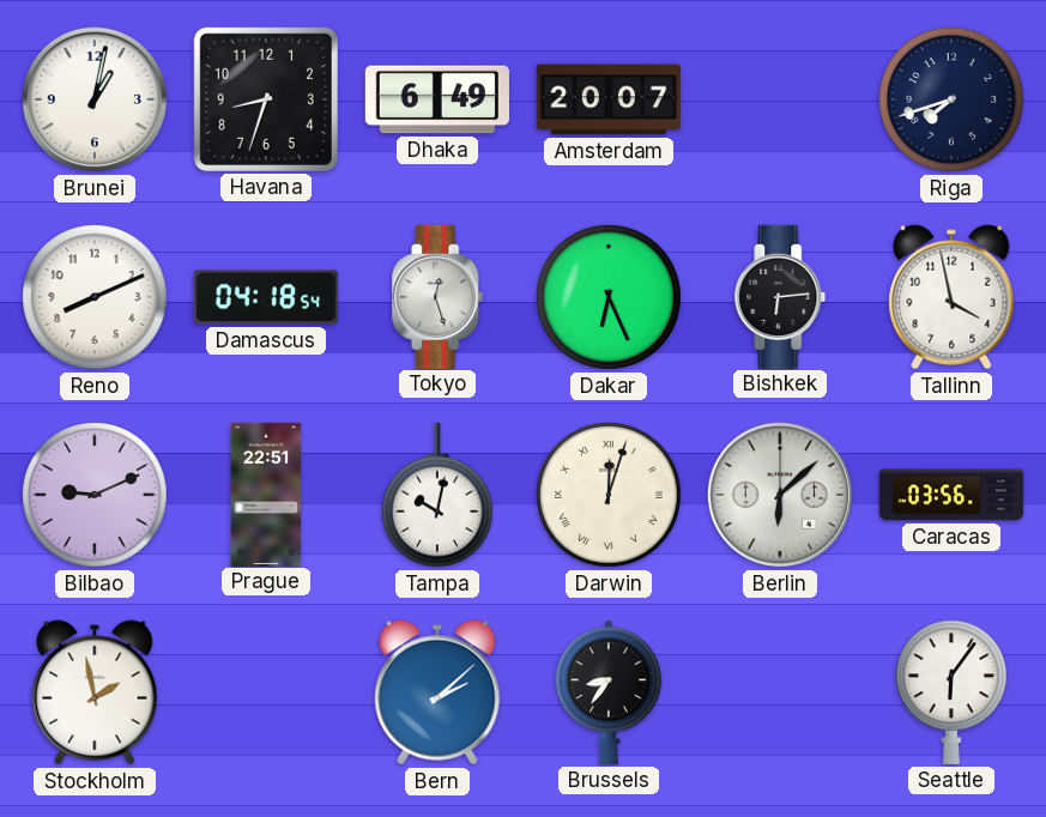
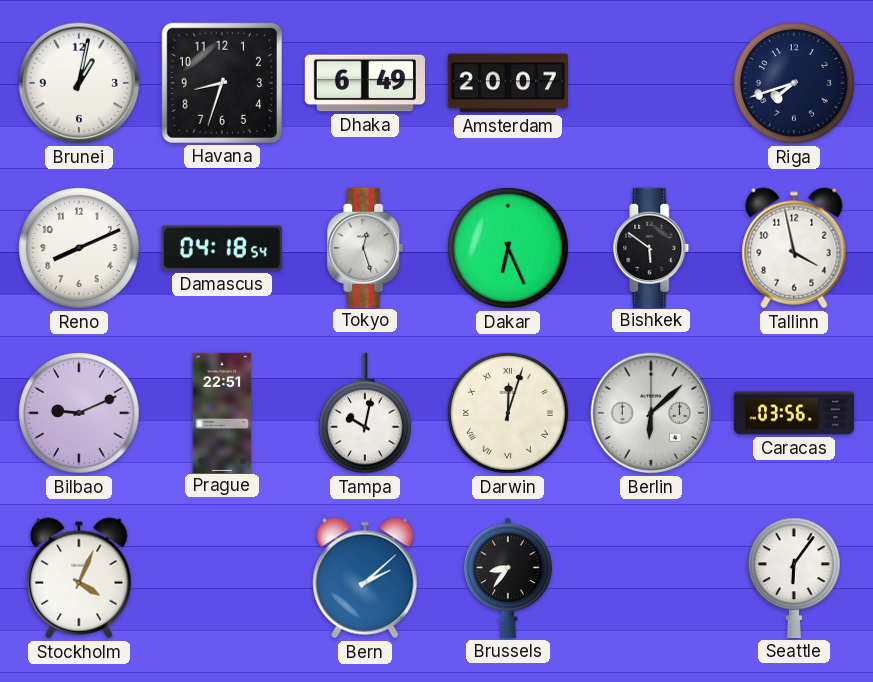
Bishkek: 6:14 -> 5:51 (651, 247)
Stockholm: 1:58 -> 4:04 (79, 578)
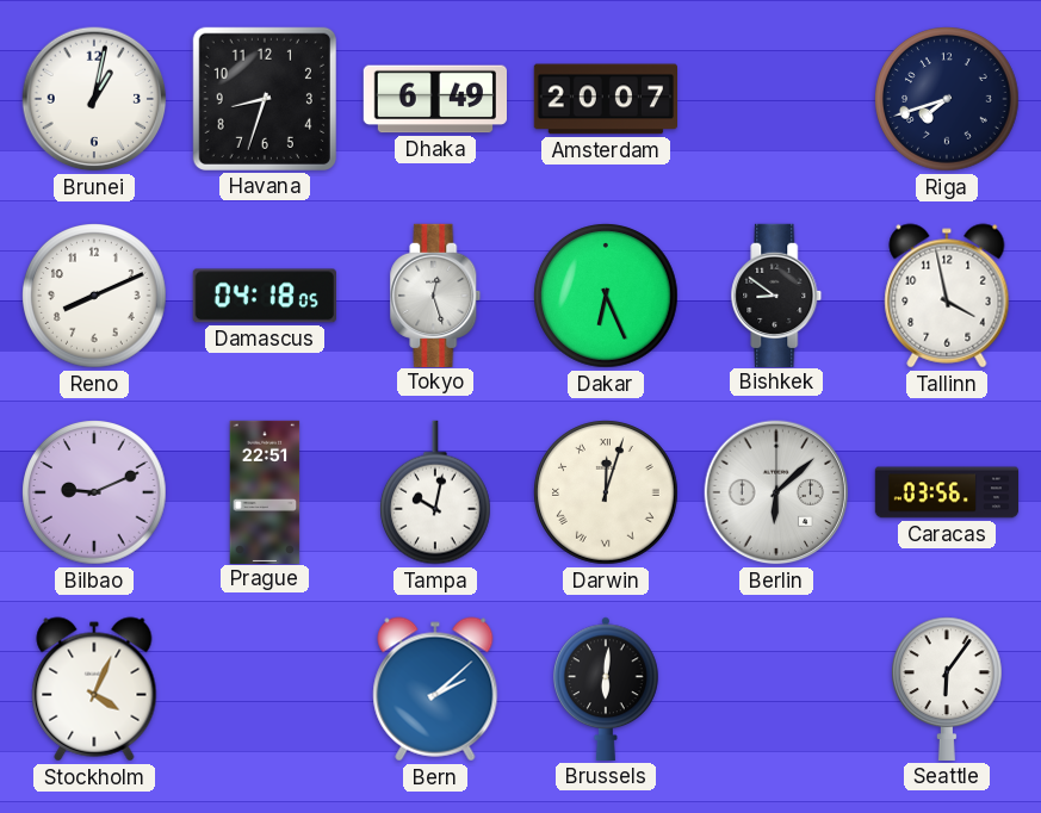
Damascus: 04:18:54 -> 04:18:05 (265, 296)
Bishkek: 5:51 -> 8:51 (776, 294)
Brussels: 8:36 -> 6:01 (606, 689)
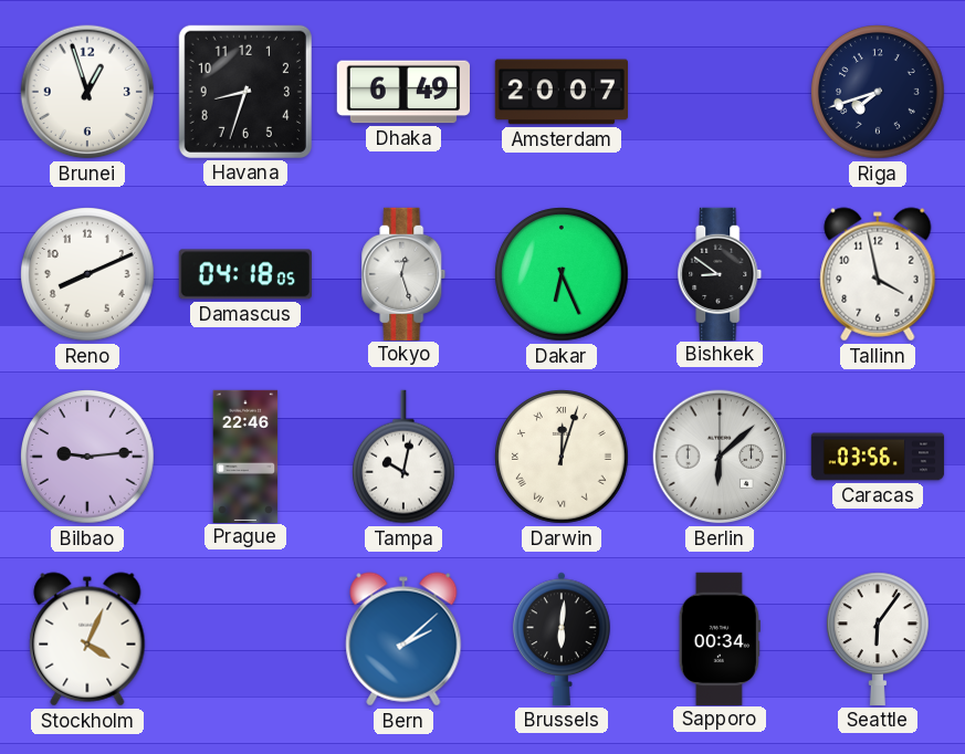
Brunei: 1:02 -> 12:57 (87, 92)
Bilbao: 9:11 -> 9:14 (87, 457)
Prague: 22:51 -> 22:46 (245, 455)
Sapporo: none -> 00:34 (720, 638)
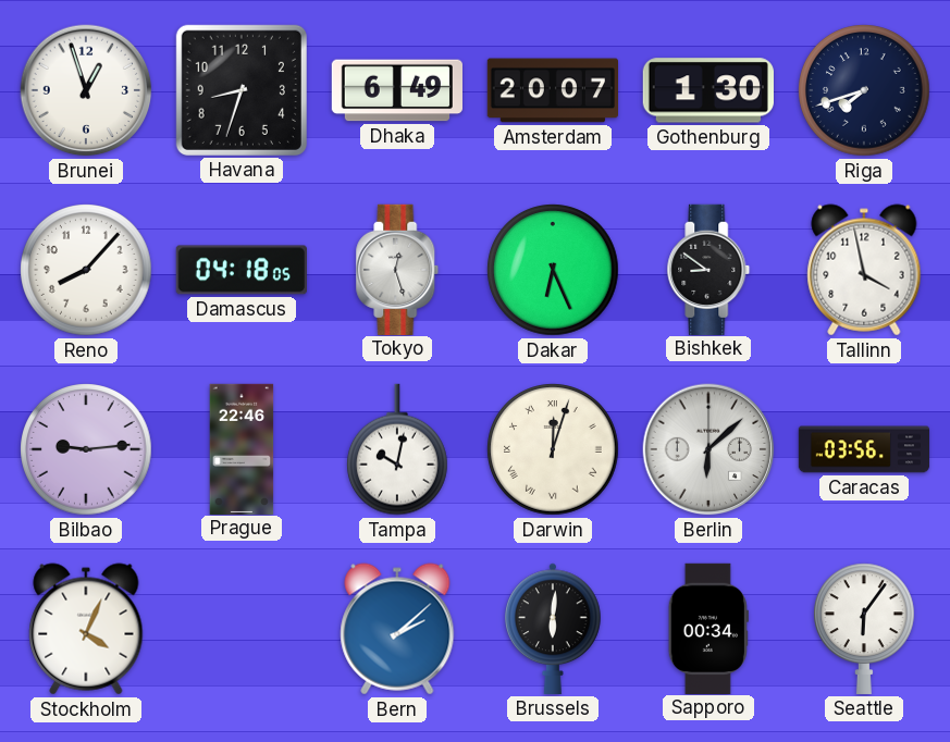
Gothenburg: none -> 1:30 (708, 90)
Reno: 8:11 -> 8:07 (86, 270)
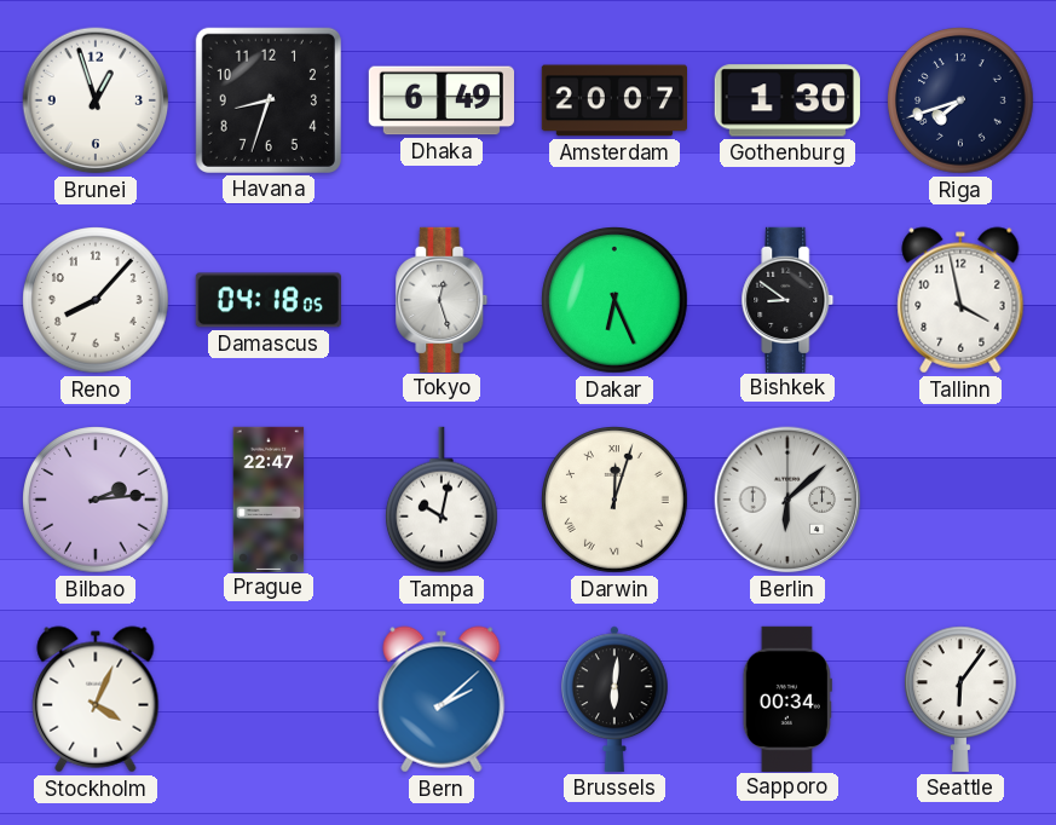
Bilbao: 9:14 -> 2:14 (96, 500)
Prague: 22:46 -> 22:47 (269, 498)
Caracas: 03:56 -> none (864, 449)
